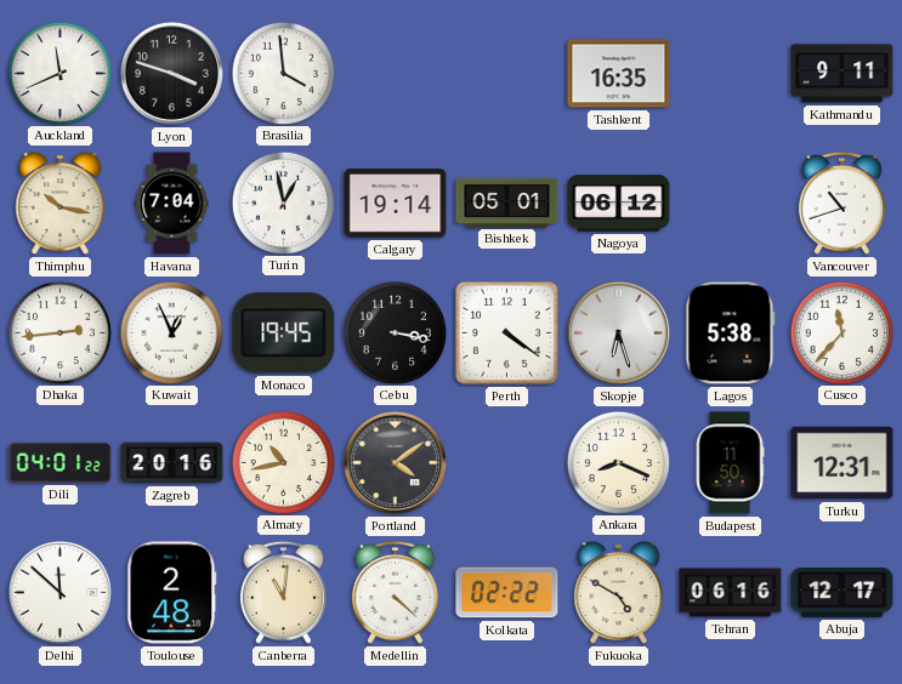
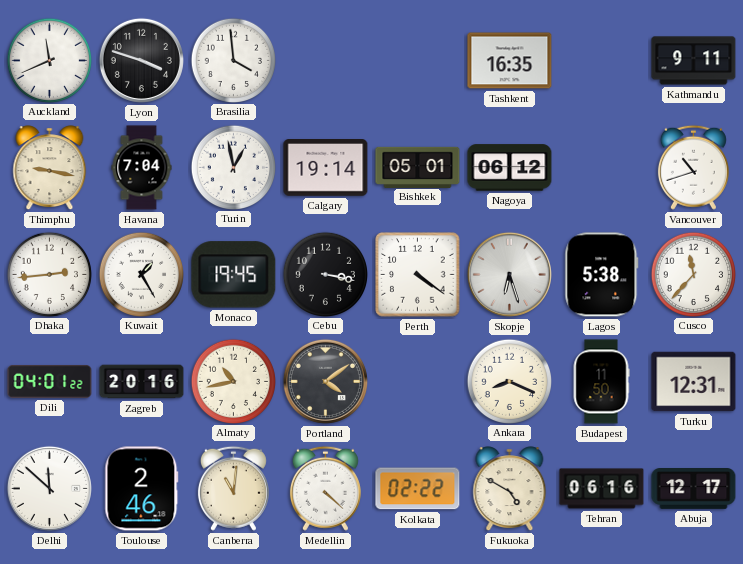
Thimphu: 10:17 -> 9:17 (50, 168)
Kuwait: 12:56 -> 1:25 (141, 274)
Toulouse: 2:48 -> 2:46 (142, 489)
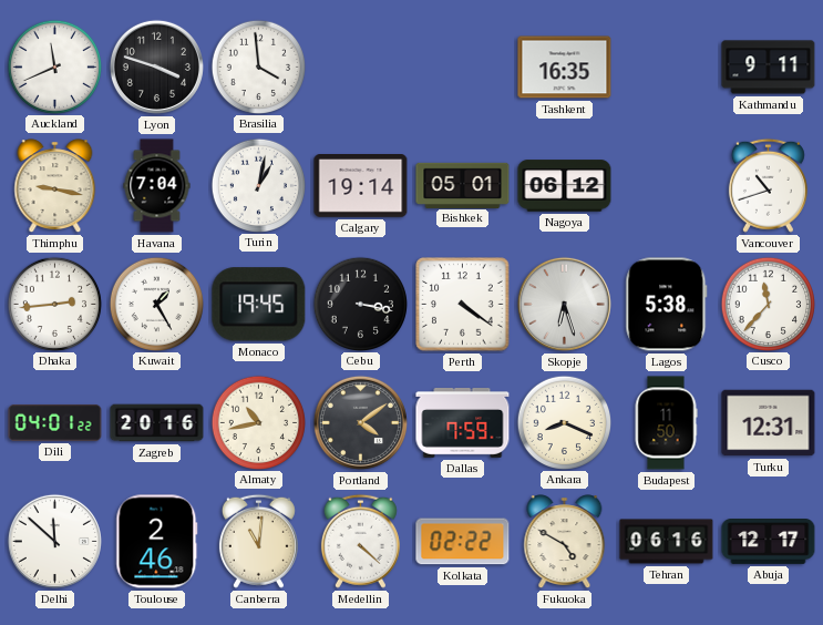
Turin: 12:58 -> 1:02 (258, 185)
Dallas: none -> 7:59 (463, 423)
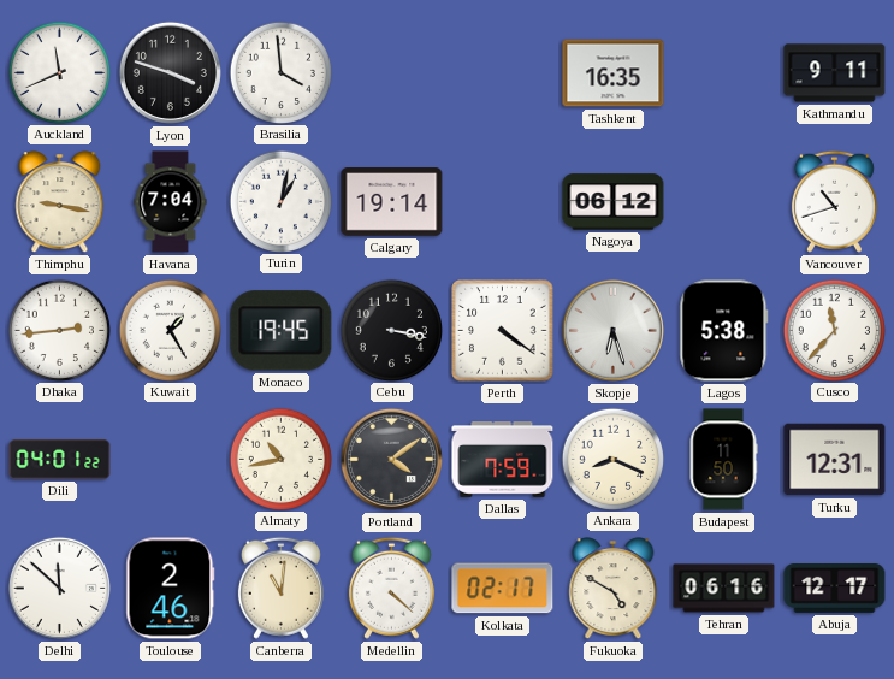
Bishkek: 05:01 -> none (463, 185)
Zagreb: 20:16 -> none (157, 423)
Kolkata: 02:22 -> 02:17 (503, 589)
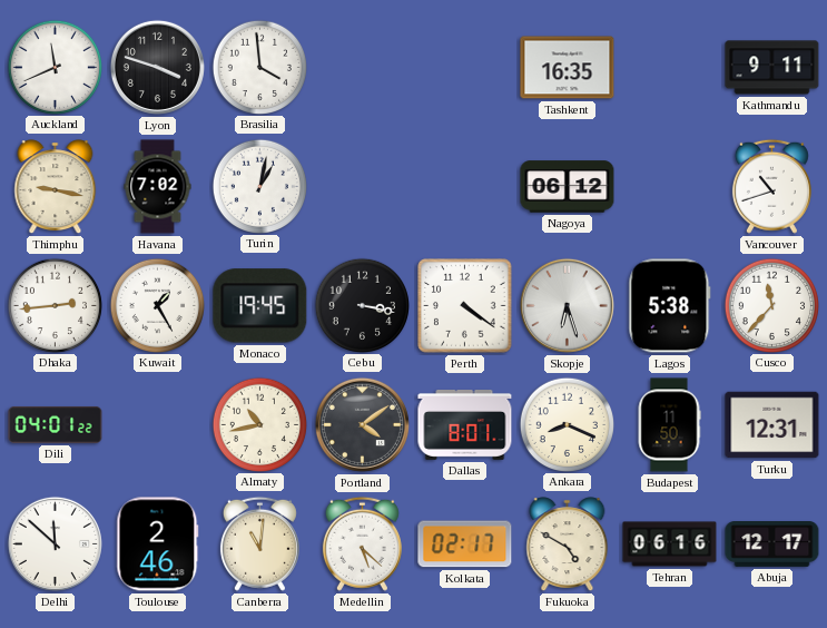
Havana: 7:04 -> 7:02 (158, 187)
Calgary: 19:14 -> none (392, 202)
Dallas: 7:59 -> 8:01 (465, 425)
Medellin: 4:22 -> 5:22 (362, 543)
